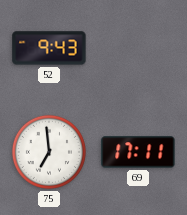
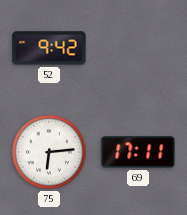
52: 9:43 -> 9:42 (49, 48)
75: 6:59 -> 6:14 (49, 152)
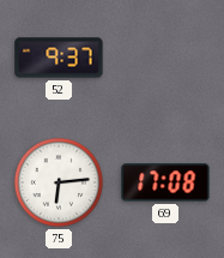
52: 9:42 -> 9:37 (59, 58)
69: 17:11 -> 17:08 (165, 182)
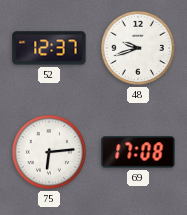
52: 9:37 -> 12:37 (49, 48)
48: none -> 9:42 (138, 48)
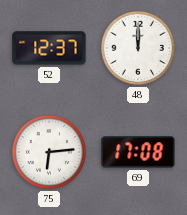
48: 9:42 -> 12:00 (138, 48)
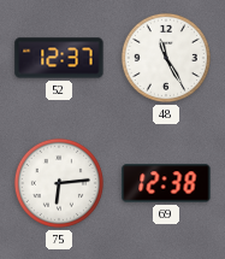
48: 12:00 -> 11:25 (166, 58)
69: 17:08 -> 12:38 (166, 183)
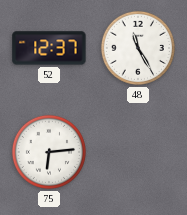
69: 12:38 -> none (166, 183)
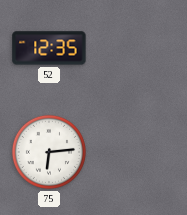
52: 12:37 -> 12:35 (49, 48)
48: 11:25 -> none (138, 48)
